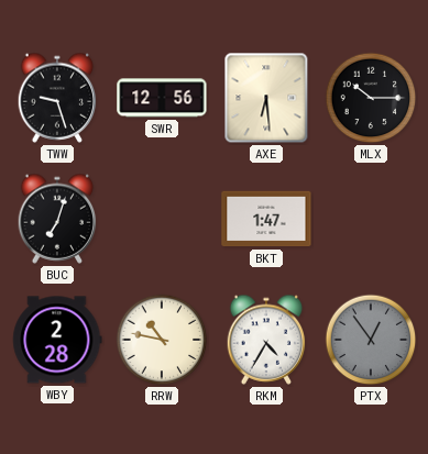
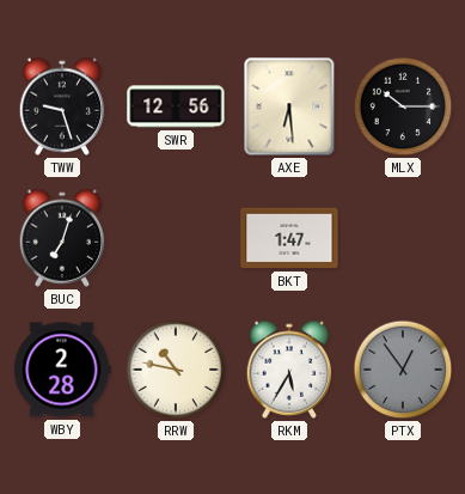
RKM: 4:35 -> 5:35 (289, 370)
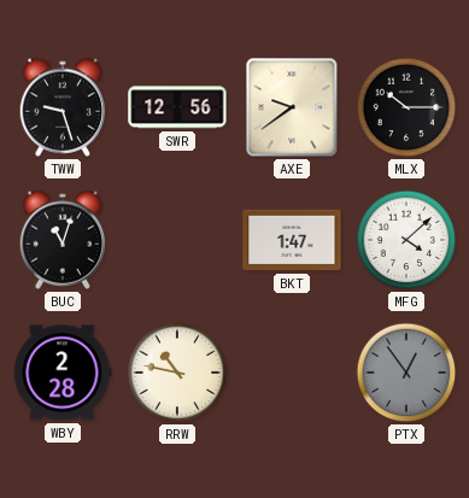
AXE: 6:29 -> 9:39 (292, 107)
BUC: 7:03 -> 11:03 (63, 240)
MFG: none -> 4:08 (406, 240)
RKM: 5:35 -> none (289, 370)
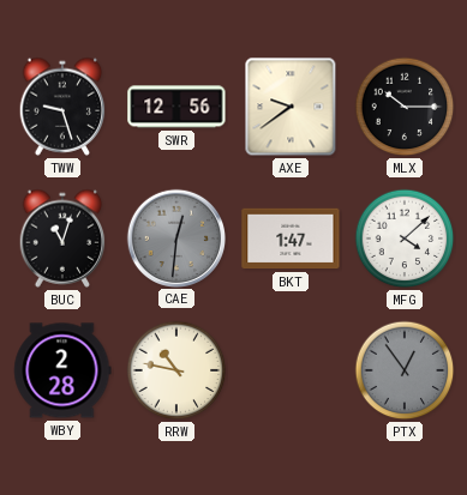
CAE: none -> 12:31 (175, 237)
